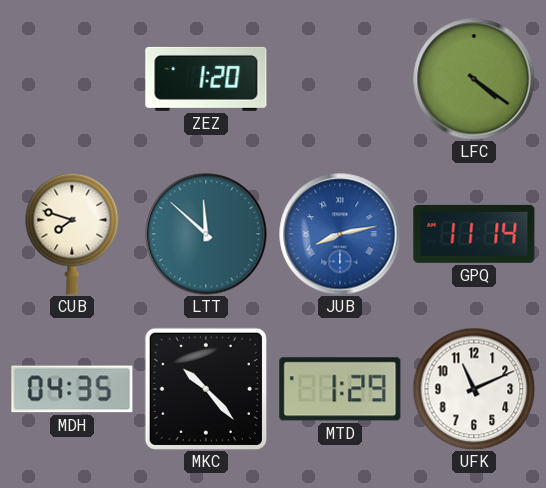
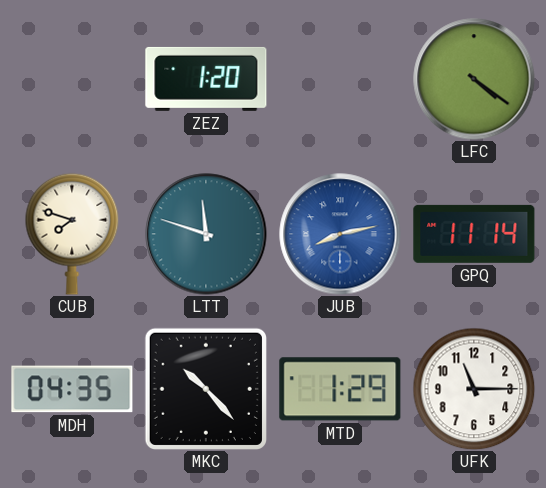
LTT: 11:52 -> 11:48 (206, 234)
UFK: 11:11 -> 11:15 (474, 389)
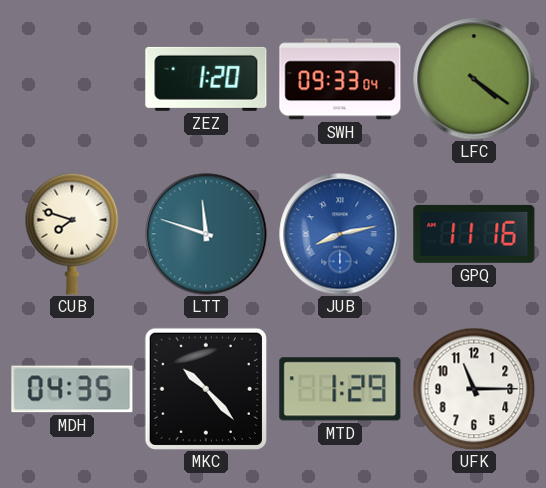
SWH: none -> 09:33 (340, 79)
GPQ: 11:14 -> 11:16 (474, 234)
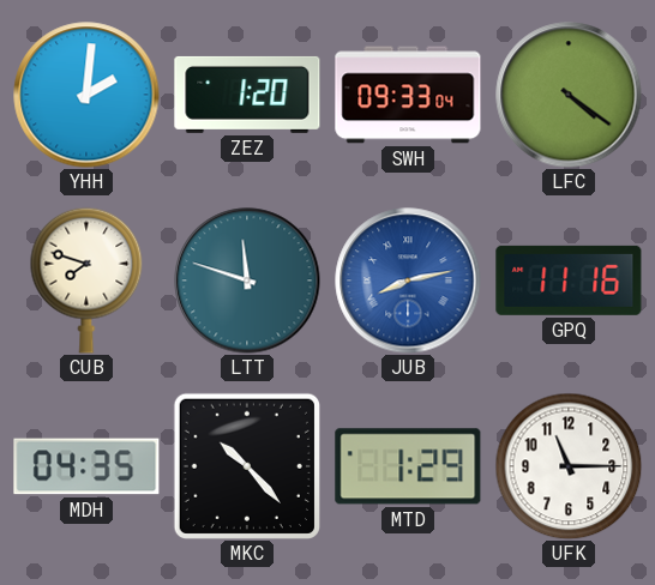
YHH: none -> 2:01 (86, 95)
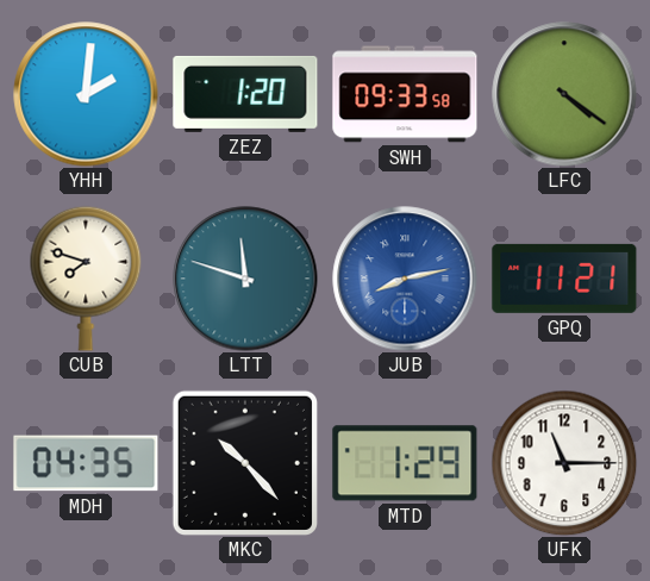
SWH: 09:33:04 -> 09:33:58 (405, 94)
GPQ: 11:16 -> 11:21 (564, 279)
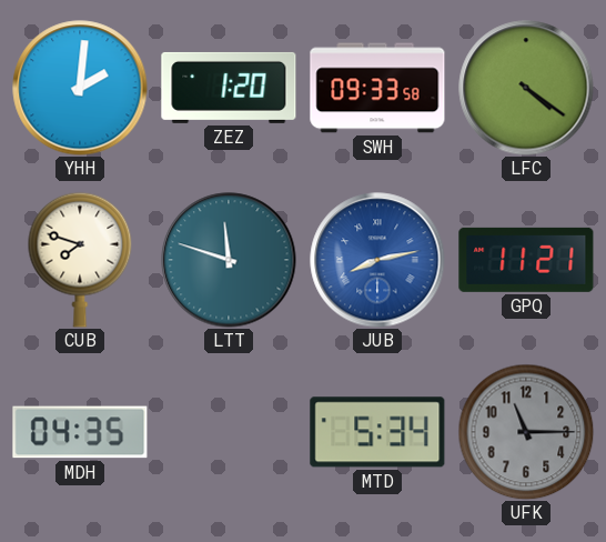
MKC: 10:23 -> none (245, 463)
MTD: 1:29 -> 5:34 (377, 432)
UFK dial: white -> grey (526, 432)
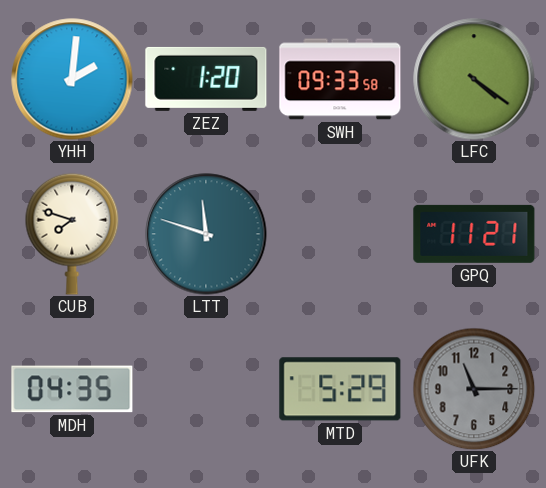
JUB: 8:13 -> none (377, 260)
MTD: 5:34 -> 5:29 (340, 389)
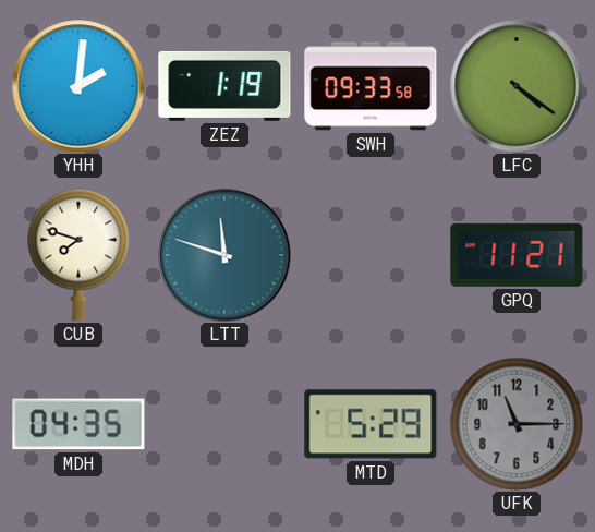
ZEZ: 1:20 -> 1:19 (224, 86)
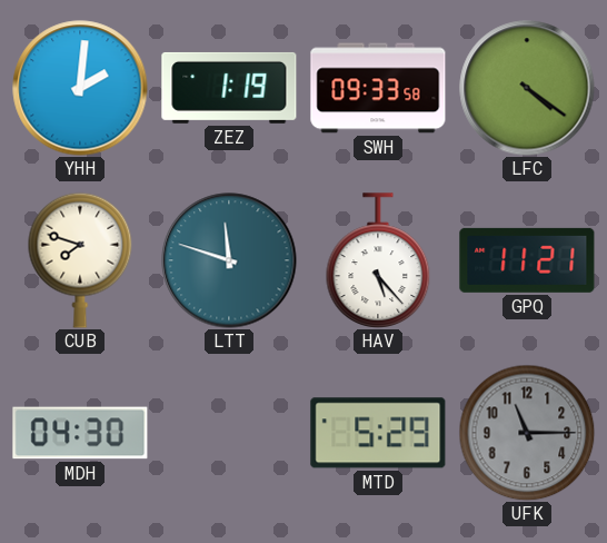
HAV: none -> 5:23 (378, 260)
MDH: 04:35 -> 04:30 (80, 433)
